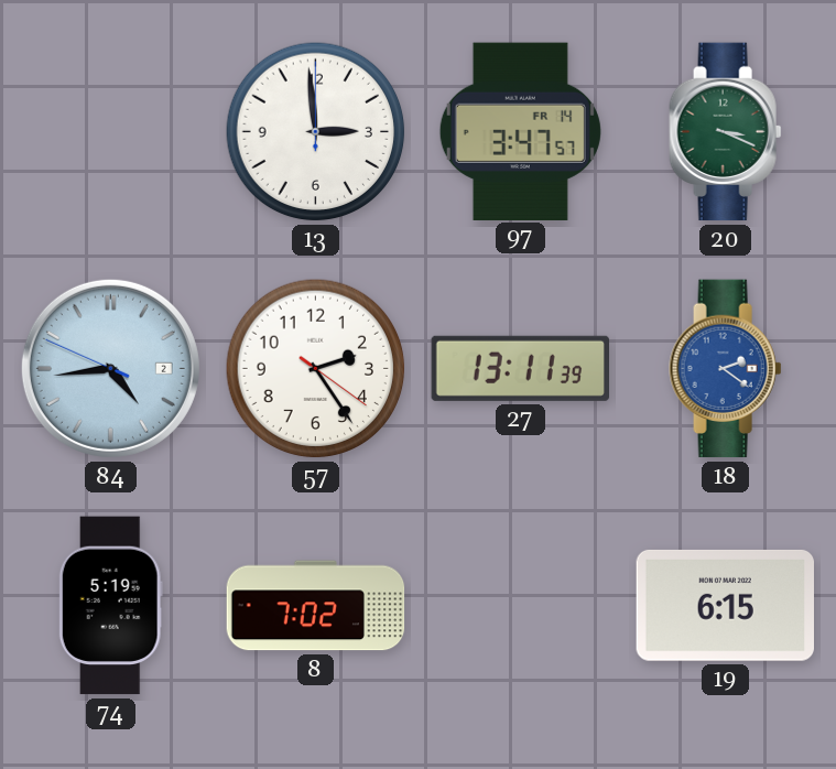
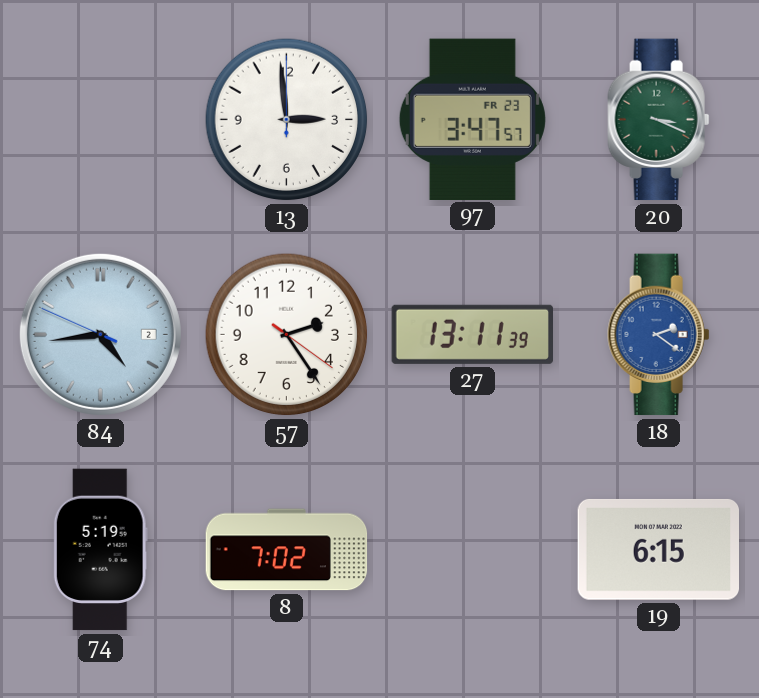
97 date: FR 14 -> FR 23 (472, 119)
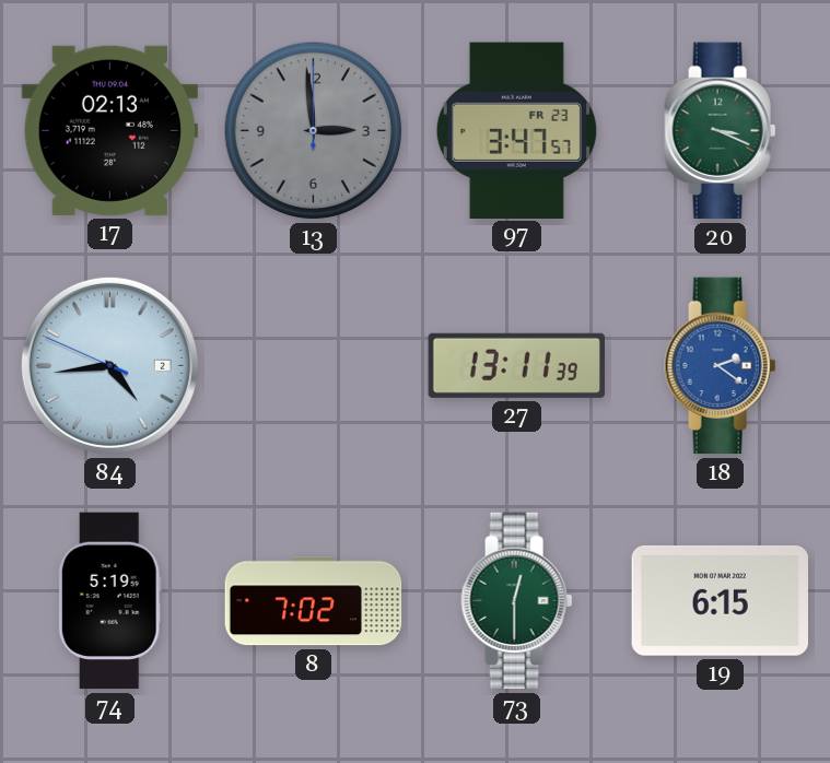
17: none -> 02:13 (109, 130)
13 dial: white -> grey (314, 131)
57: 2:24 -> none (287, 335)
73: none -> 12:30 (517, 601)
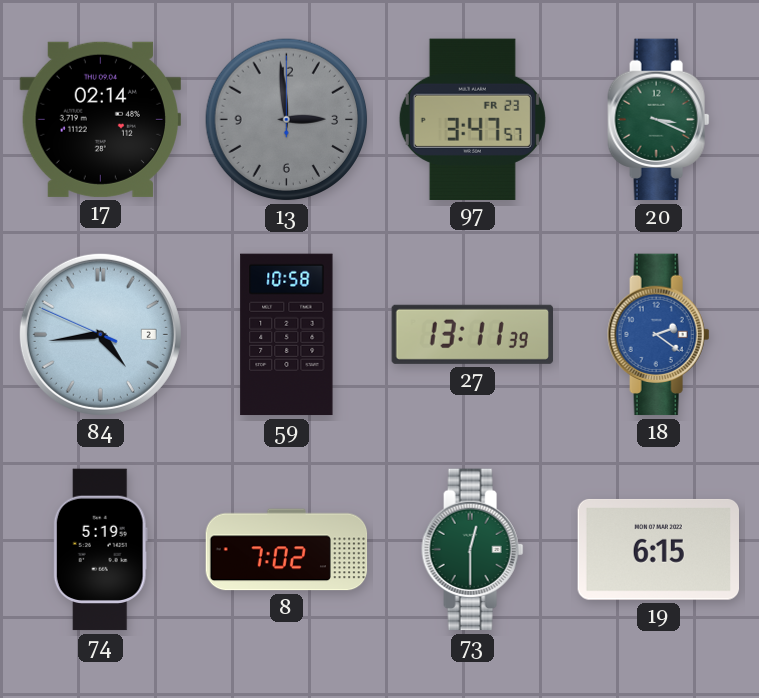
17: 02:13 -> 02:14 (100, 119)
59: none -> 10:58 (287, 335)
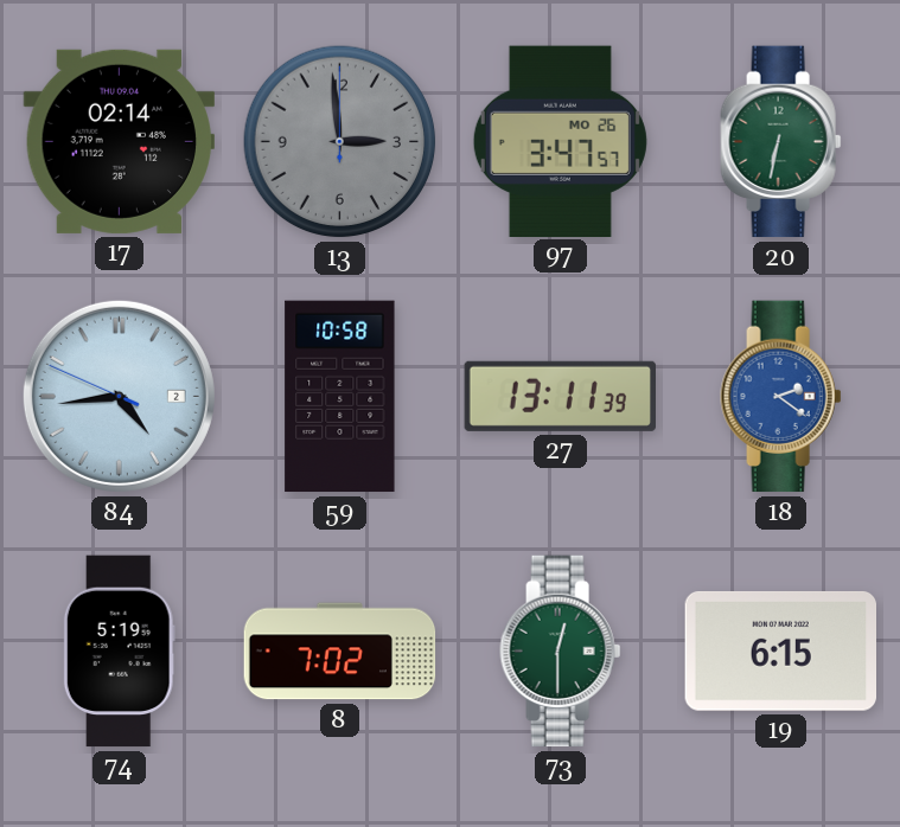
97 date: FR 23 -> MO 26 (560, 141)
20: 3:19 -> 6:32 (781, 142)
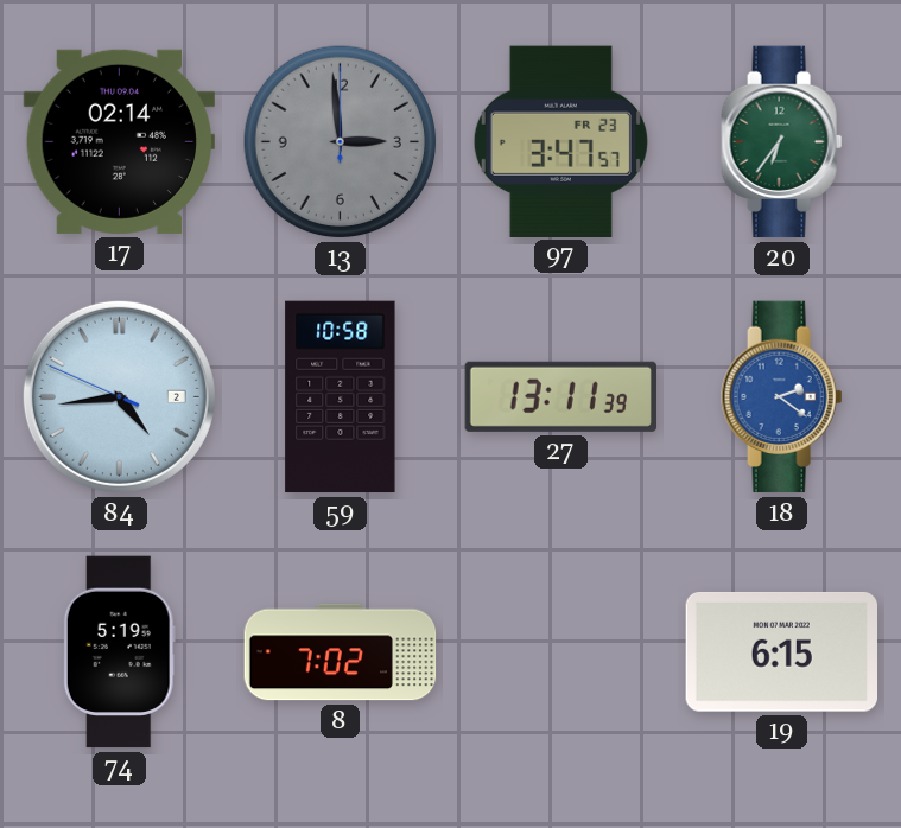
97 date: MO 26 -> FR 23 (560, 141)
20: 6:32 -> 6:36 (782, 142)
73: 12:30 -> none (561, 652)
